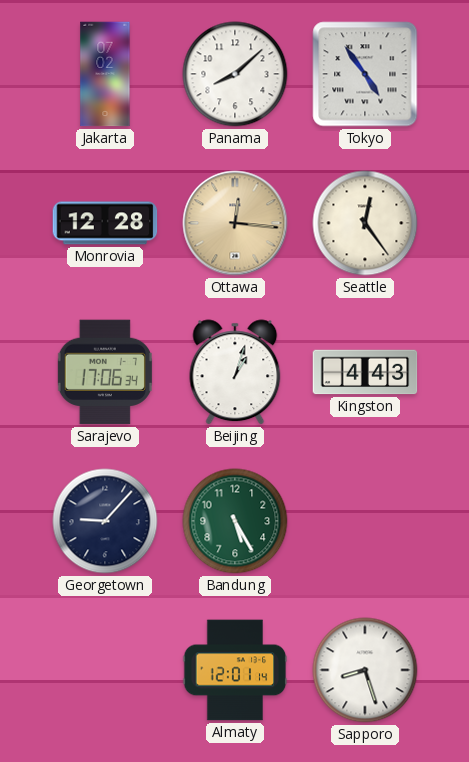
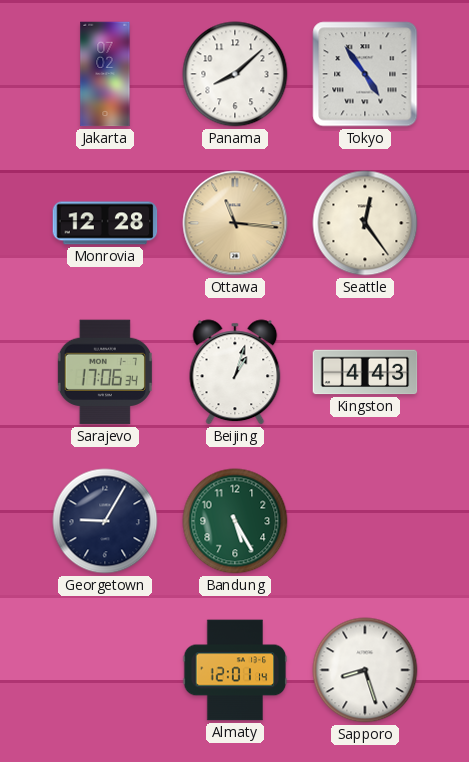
Ottawa: 12:16 -> 11:16 (235, 223)
Georgetown: 9:07 -> 9:05 (105, 521)
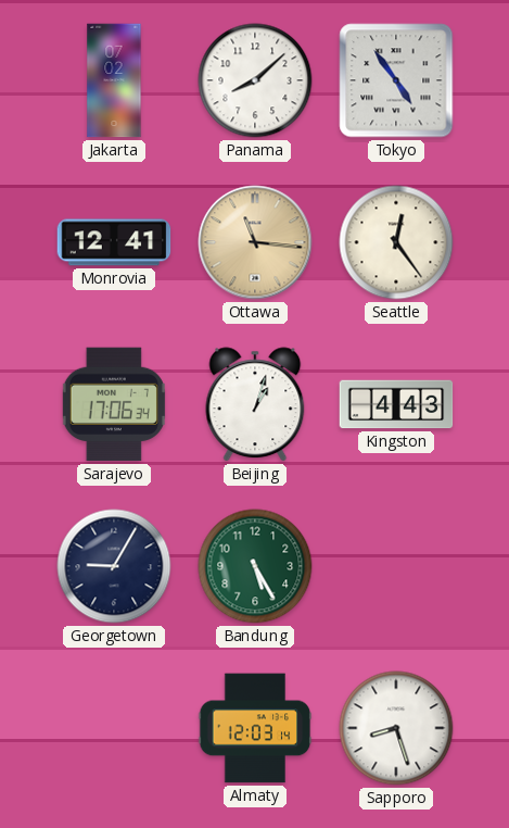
Monrovia: 12:28 -> 12:41 (114, 242)
Almaty: 12:01 -> 12:03 (255, 728)
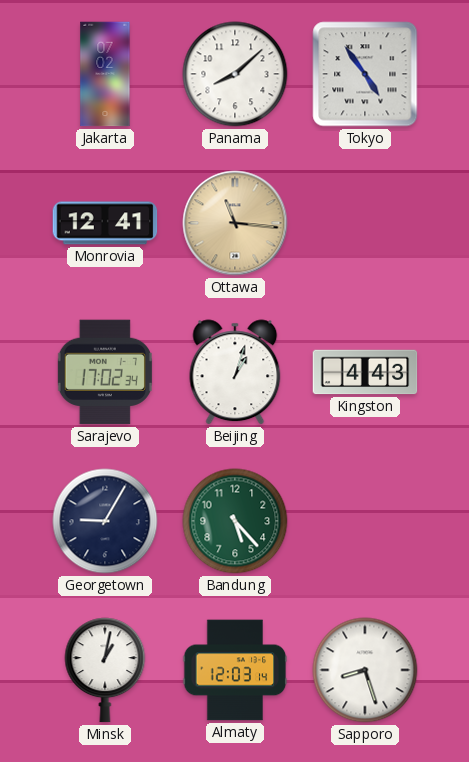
Seattle: 12:24 -> none (396, 242)
Sarajevo: 17:06 -> 17:02 (105, 372)
Bandung: 5:25 -> 5:23 (235, 521)
Minsk: none -> 1:02 (105, 670)
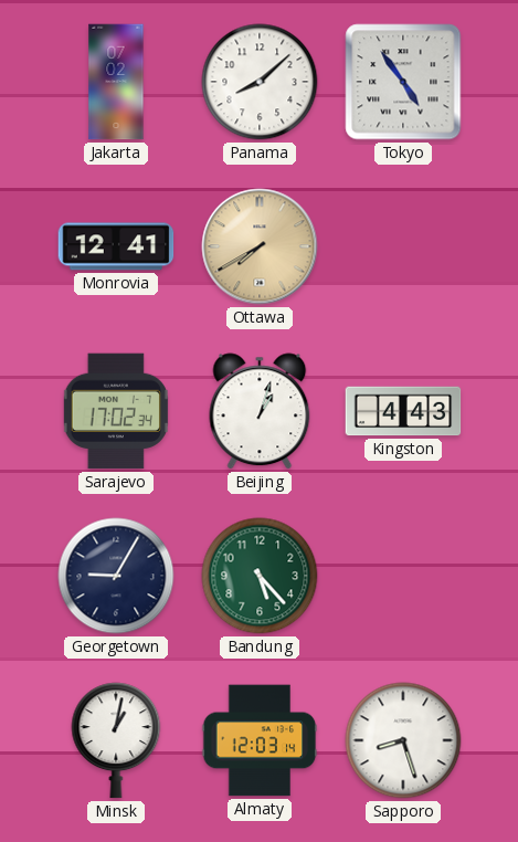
Ottawa: 11:16 -> 7:40 (260, 246)
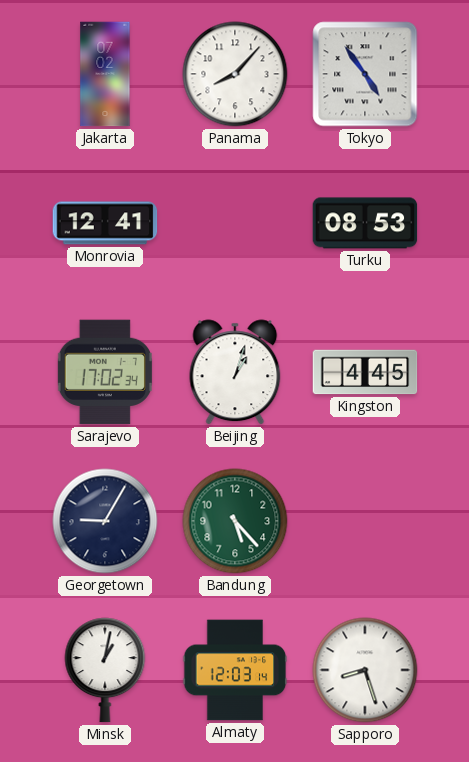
Panama: 8:08 -> 8:07 (235, 74)
Ottawa: 7:40 -> none (260, 246)
Turku: none -> 08:53 (365, 223)
Kingston: 4:43 -> 4:45 (365, 372)
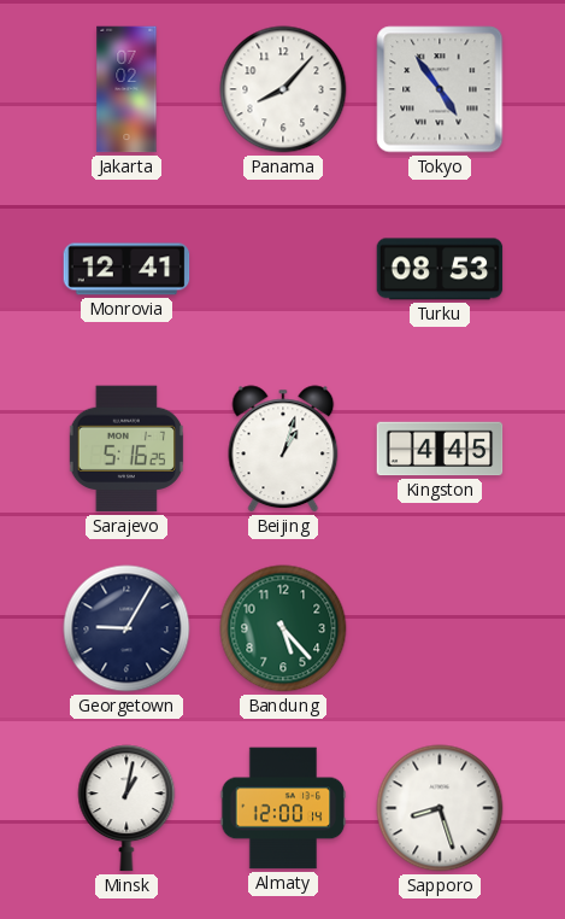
Sarajevo: 17:02 -> 5:16 (126, 449)
Almaty: 12:03 -> 12:00 (283, 808)
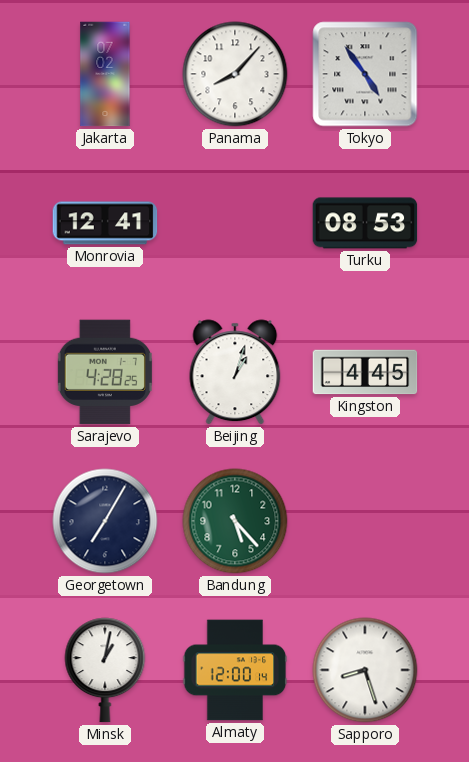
Sarajevo: 5:16 -> 4:28 (105, 372)
Georgetown: 9:05 -> 7:05 (105, 521)
